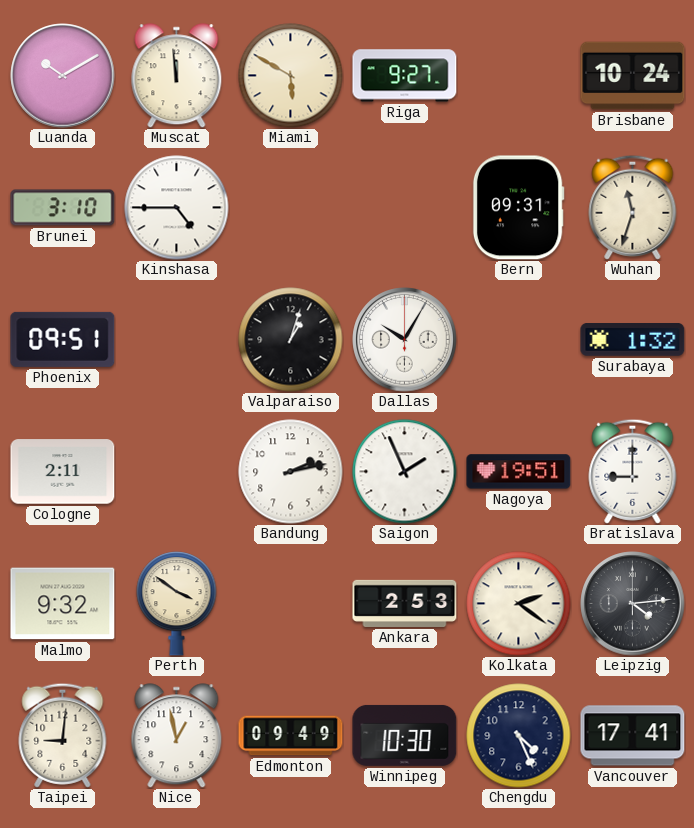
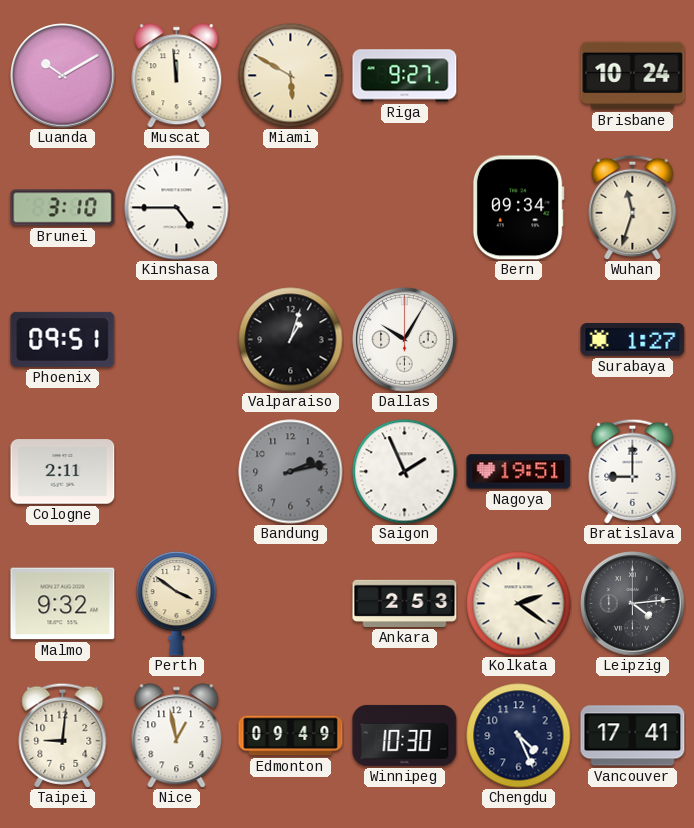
Bern: 09:31 -> 09:34 (518, 208)
Surabaya: 1:32 -> 1:27 (633, 340)
Bandung dial: white -> grey (291, 472)
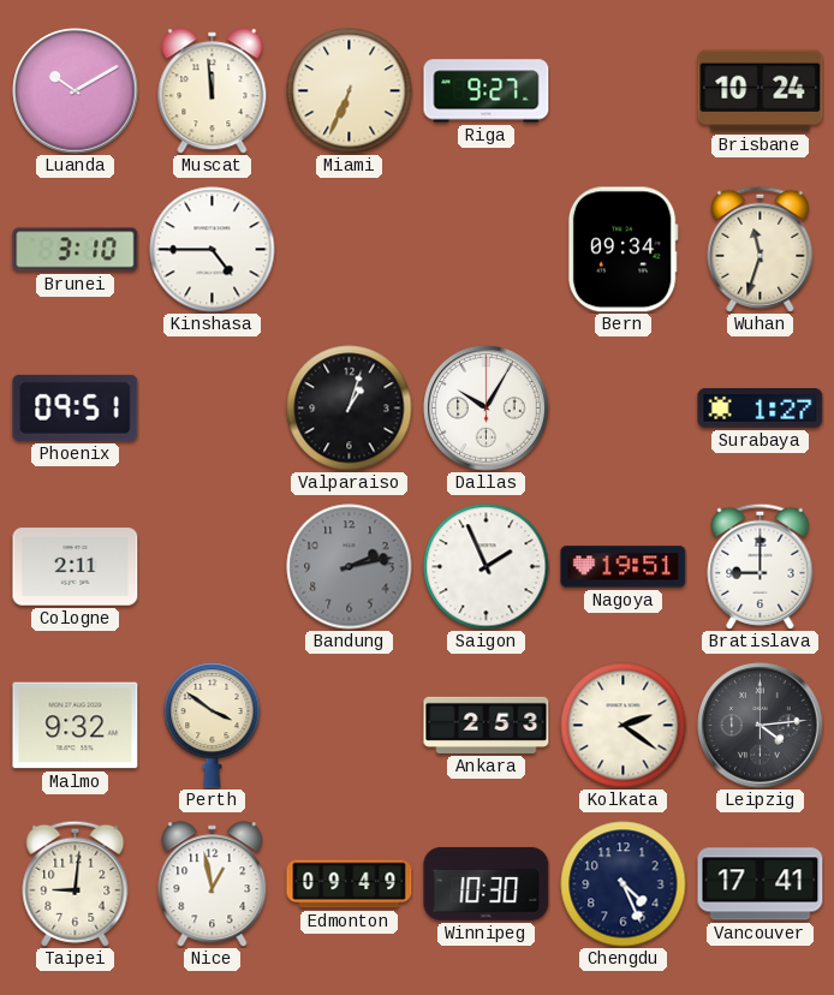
Miami: 5:50 -> 6:34 (350, 91)
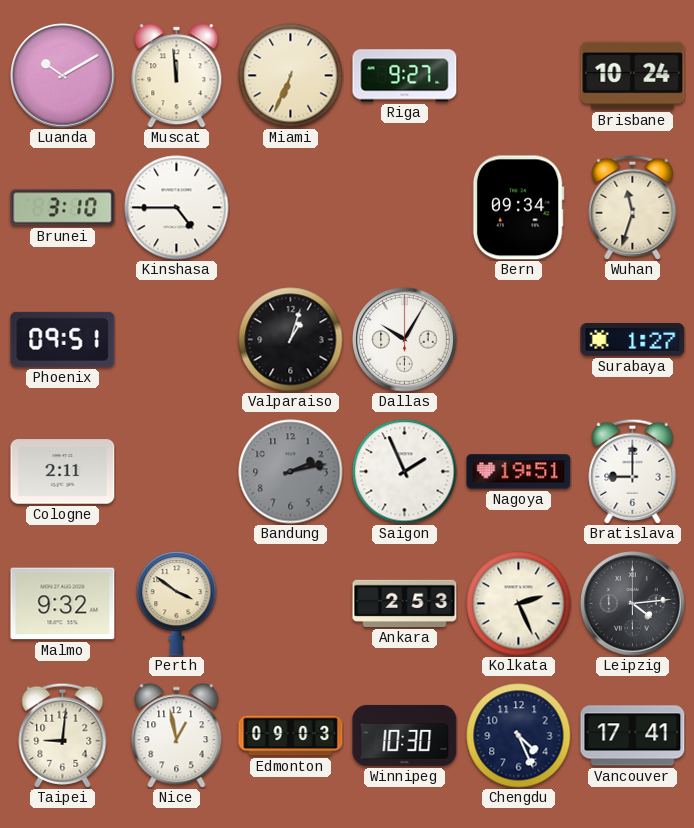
Kolkata: 2:21 -> 2:26 (519, 604)
Edmonton: 09:49 -> 09:03 (291, 736)
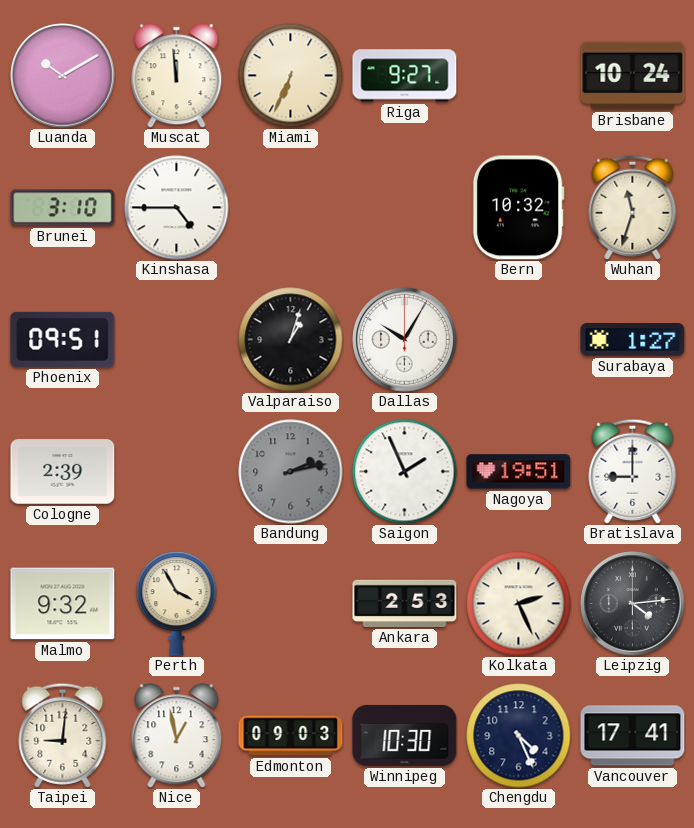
Bern: 09:34 -> 10:32 (518, 208)
Cologne: 2:11 -> 2:39 (63, 472)
Perth: 3:51 -> 3:55 (177, 604)
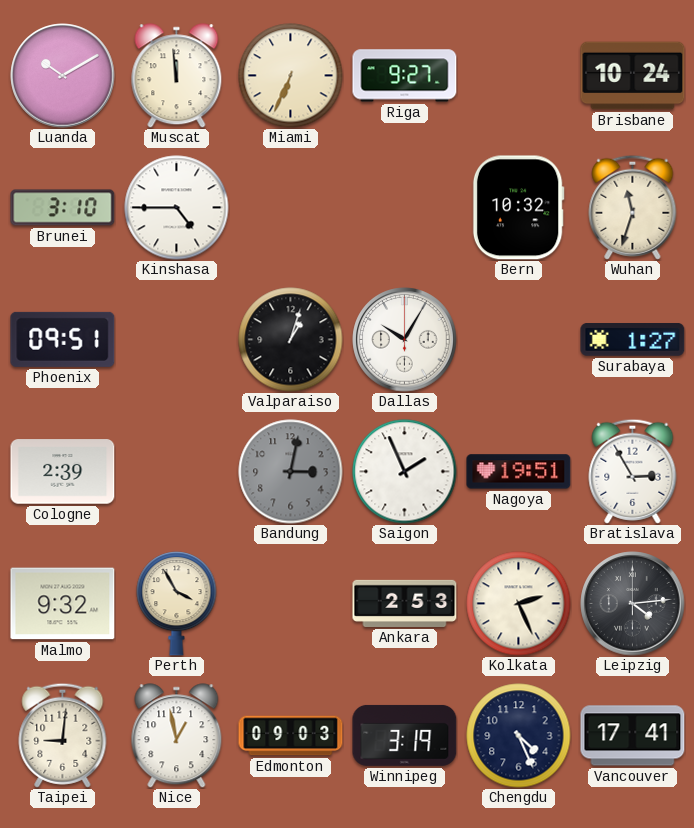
Bandung: 2:13 -> 3:02 (291, 472)
Bratislava: 9:00 -> 2:55 (633, 471)
Winnipeg: 10:30 -> 3:19 (405, 735)
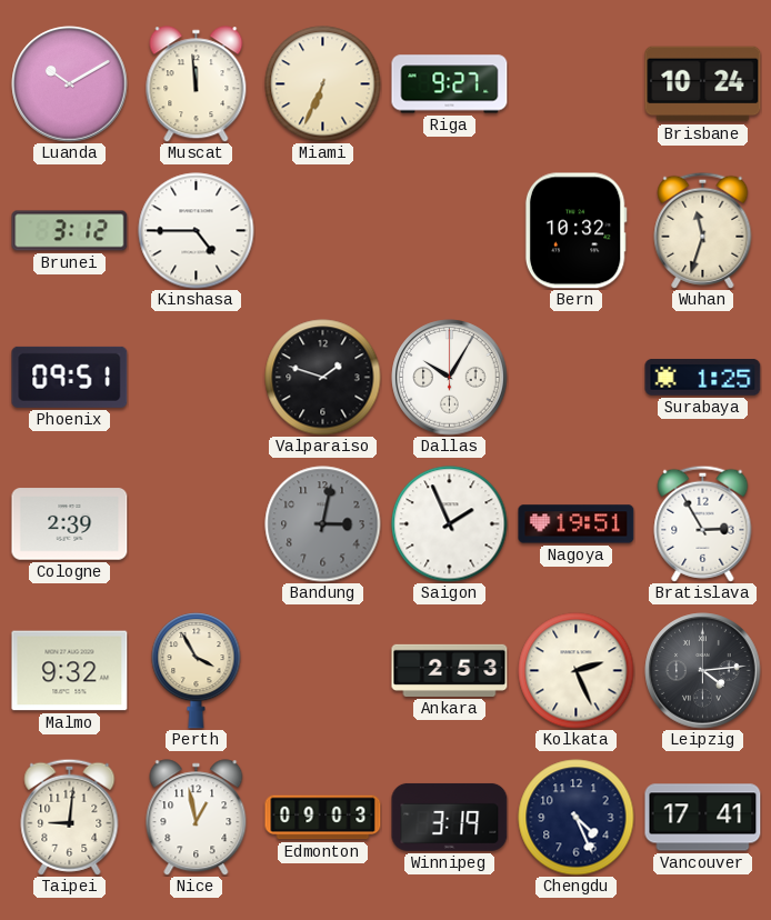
Brunei: 3:10 -> 3:12 (70, 231)
Valparaiso: 1:03 -> 1:48 (323, 378)
Surabaya: 1:27 -> 1:25 (703, 378)
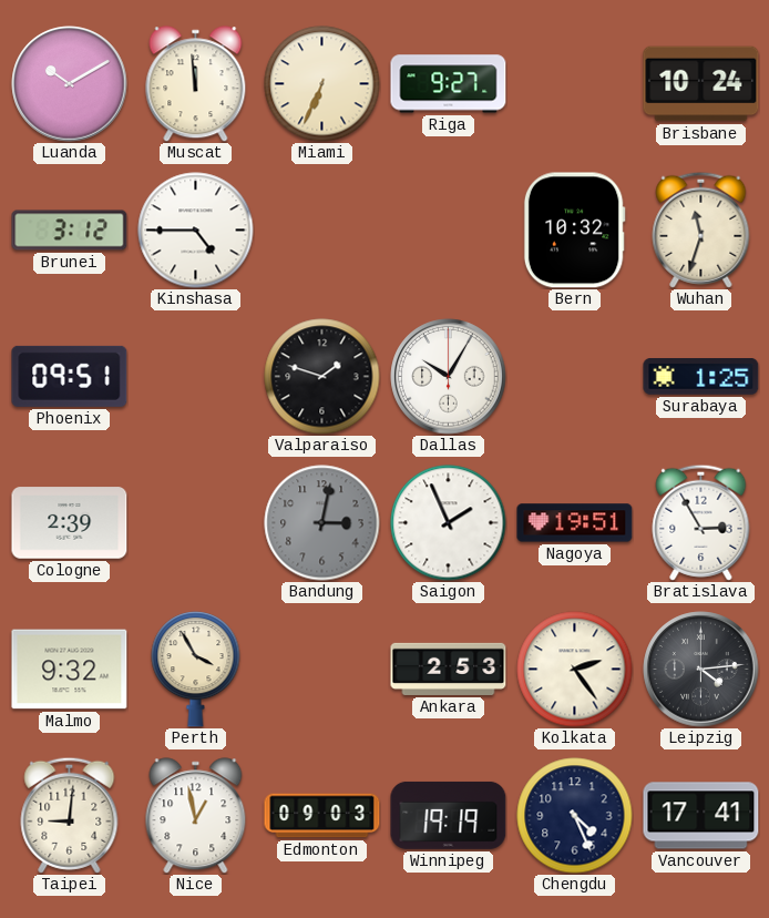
Kolkata: 2:26 -> 2:24 (575, 670)
Winnipeg: 3:19 -> 19:19 (449, 815)
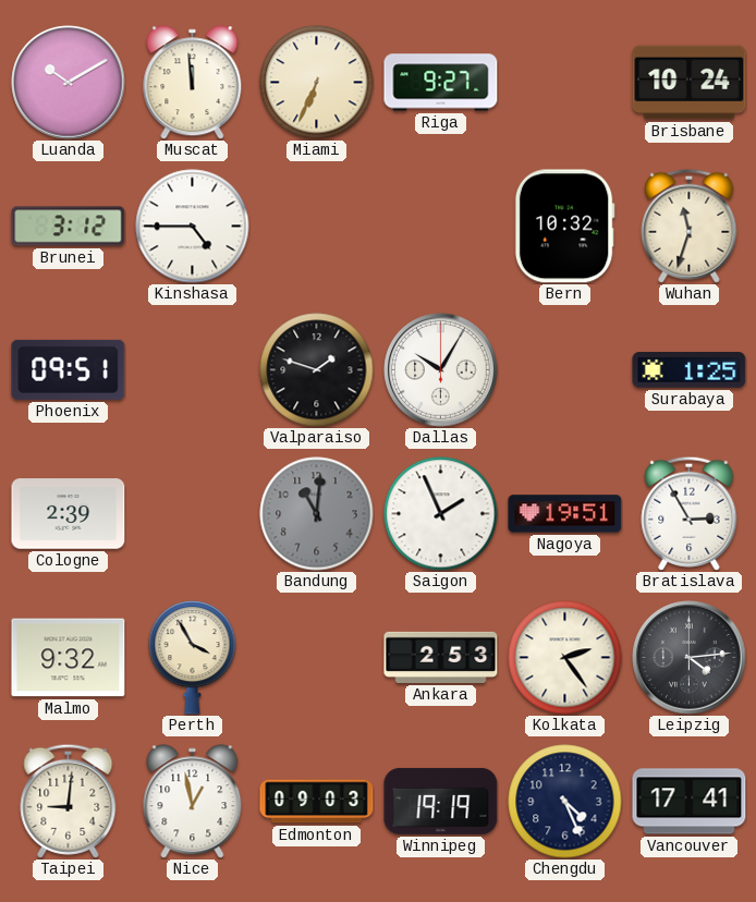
Bandung: 3:02 -> 11:01 (317, 514)
